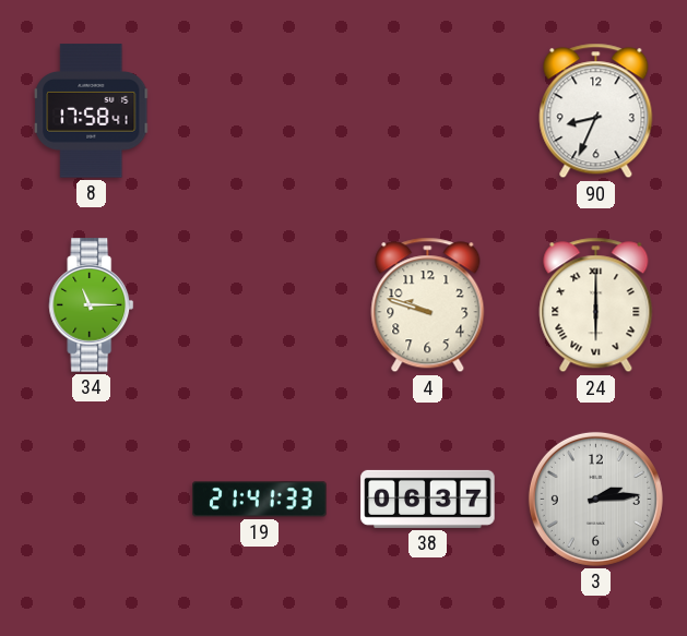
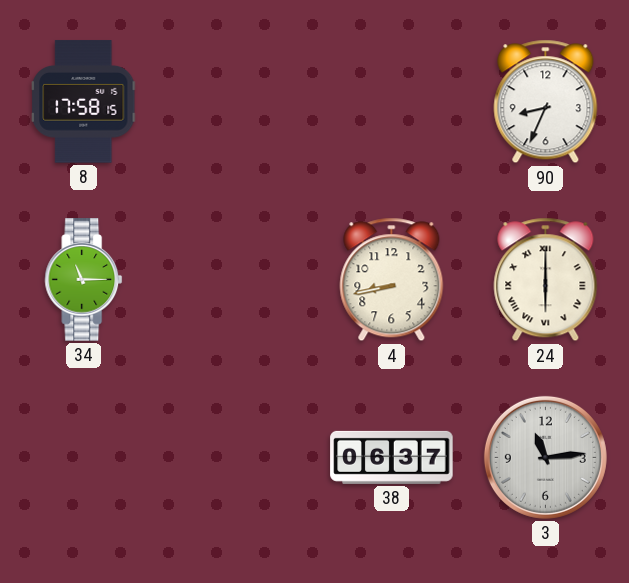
8: 17:58:41 -> 17:58:15 (85, 102)
4: 9:48 -> 8:43 (392, 280)
19: 21:41 -> none (260, 500)
3: 2:14 -> 11:14 (545, 457)
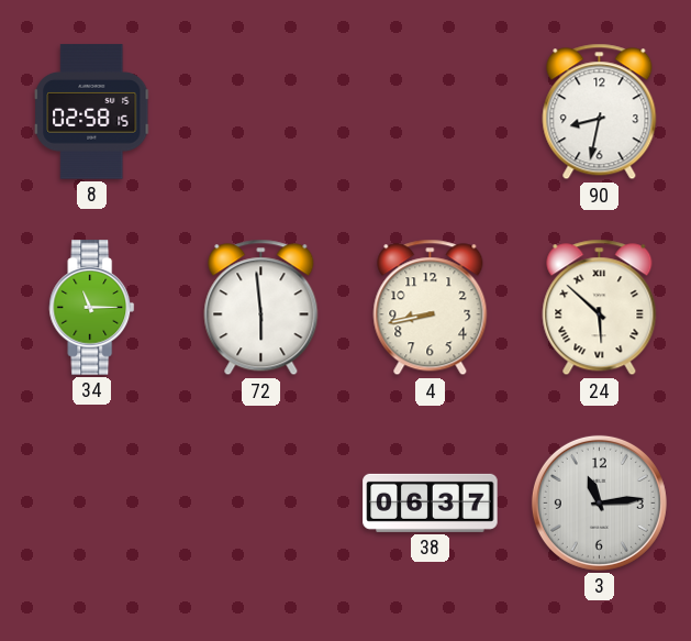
8: 17:58 -> 02:58 (93, 112)
90: 8:34 -> 8:32 (600, 112)
72: none -> 5:59 (261, 308)
24: 6:00 -> 5:52 (600, 308)
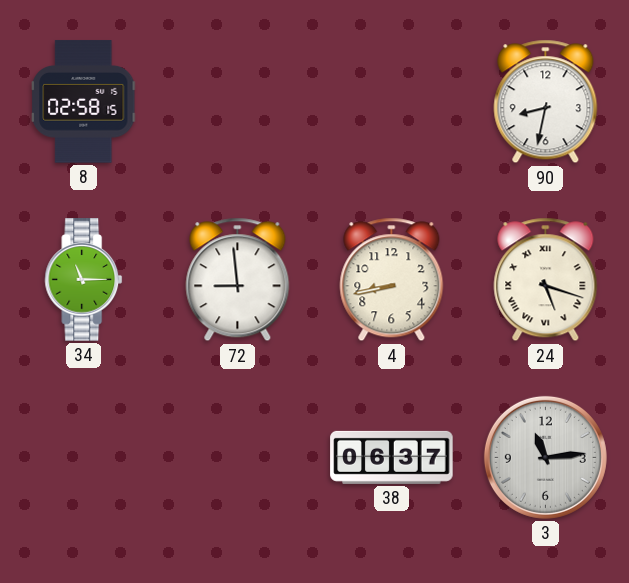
72: 5:59 -> 8:59 (238, 280)
24: 5:52 -> 5:18 (546, 280)
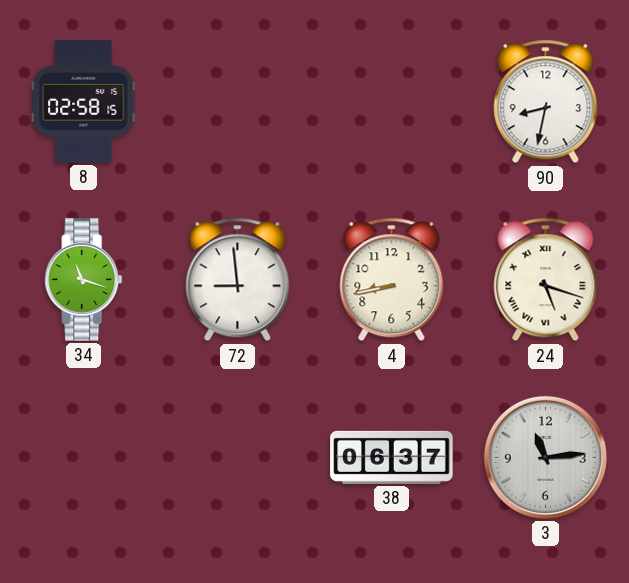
34: 11:15 -> 11:18 (84, 280)
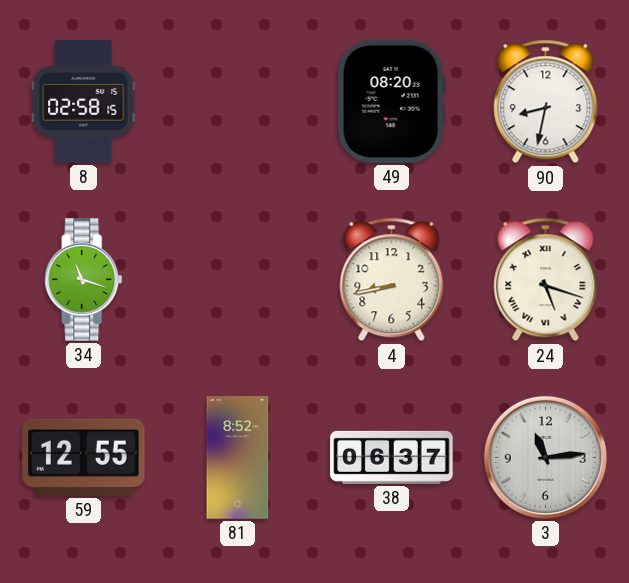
49: none -> 08:20 (391, 102)
72: 8:59 -> none (238, 280)
59: none -> 12:55 (84, 457)
81: none -> 8:52 (238, 458)
